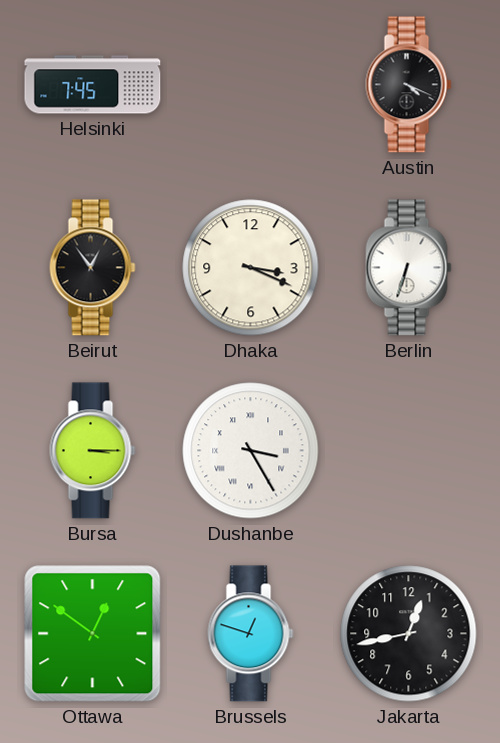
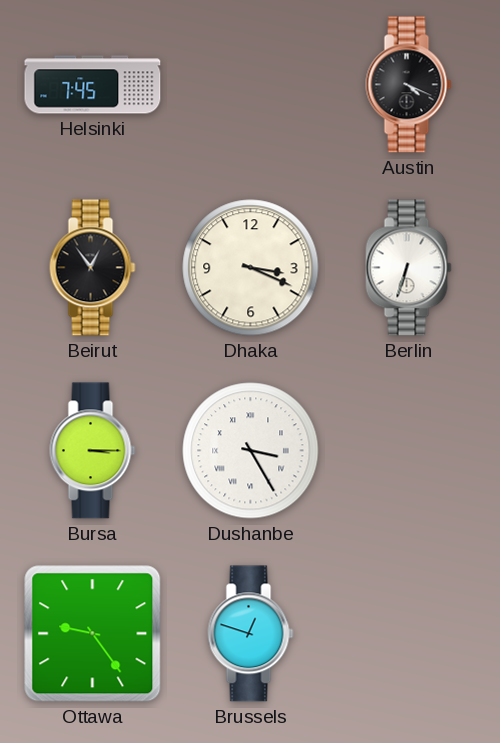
Ottawa: 12:51 -> 9:24 (93, 634)
Jakarta: 12:43 -> none (409, 634)
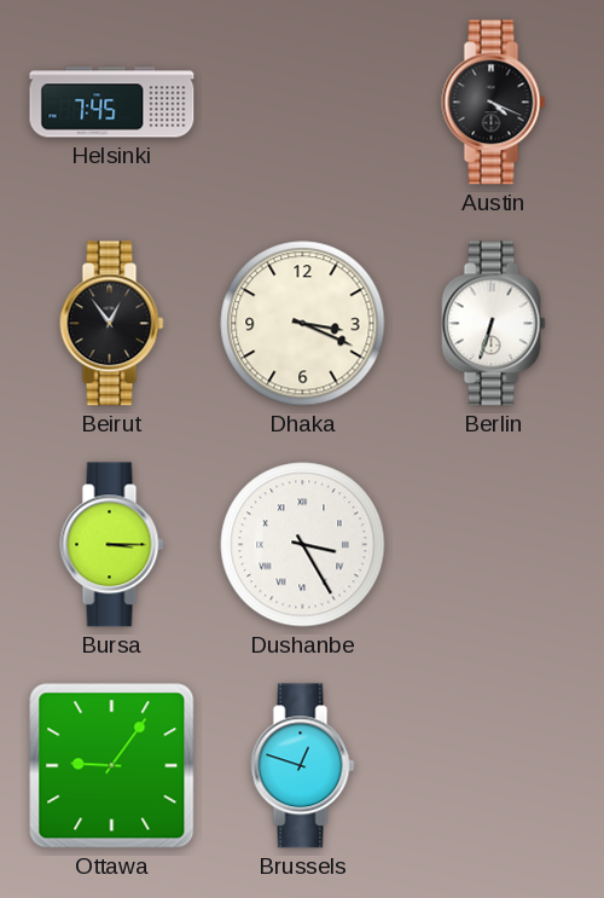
Ottawa: 9:24 -> 9:06 (112, 766)
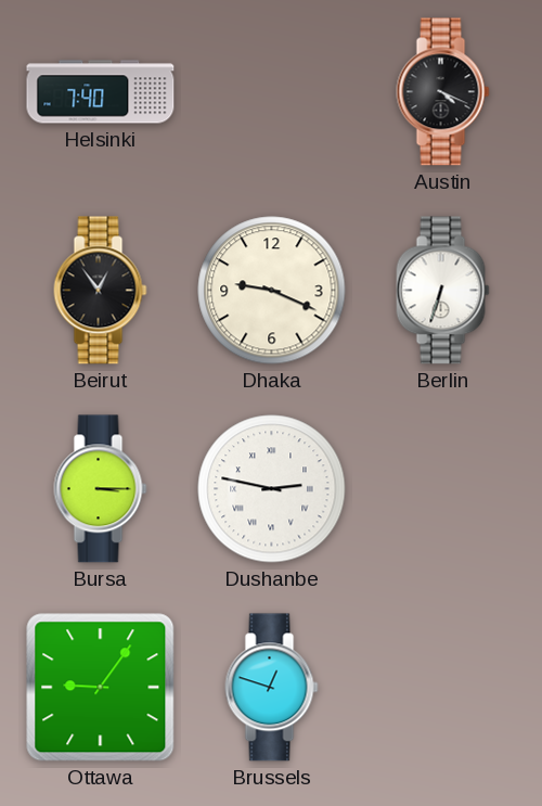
Helsinki: 7:45 -> 7:40 (101, 92)
Dhaka: 3:19 -> 9:19 (272, 291)
Dushanbe: 3:25 -> 2:47 (272, 489)
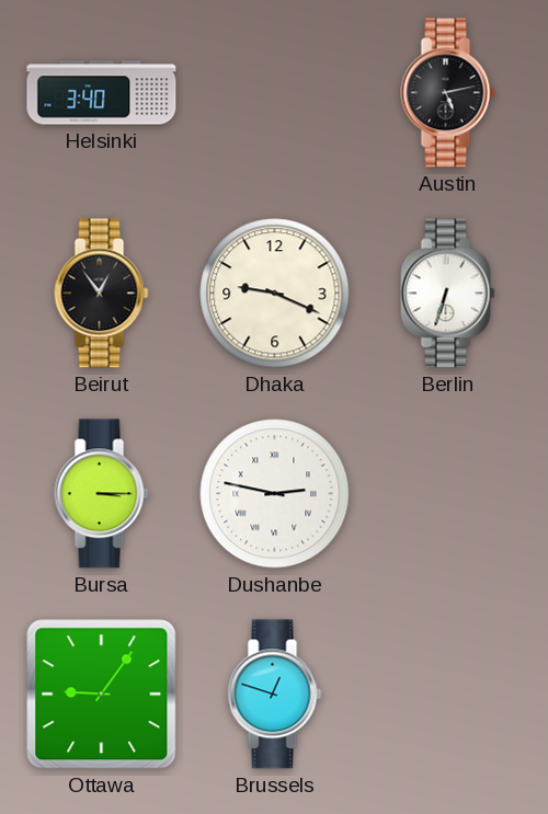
Helsinki: 7:40 -> 3:40 (102, 93)
Austin: 4:19 -> 5:13 (448, 93)
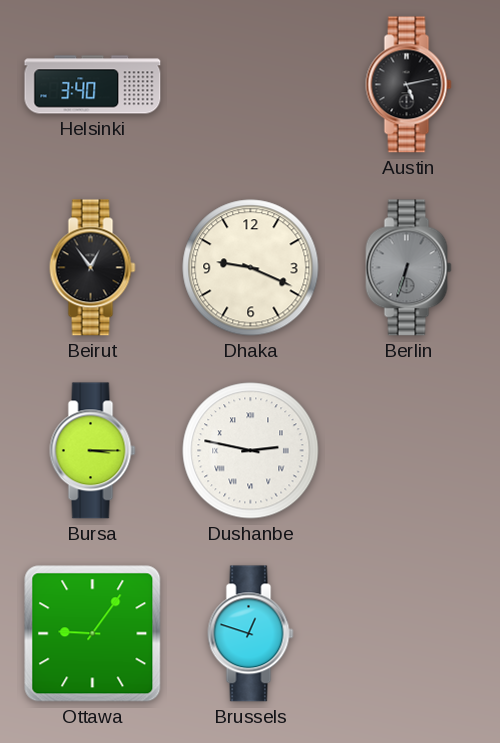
Berlin dial: white -> grey (409, 268)
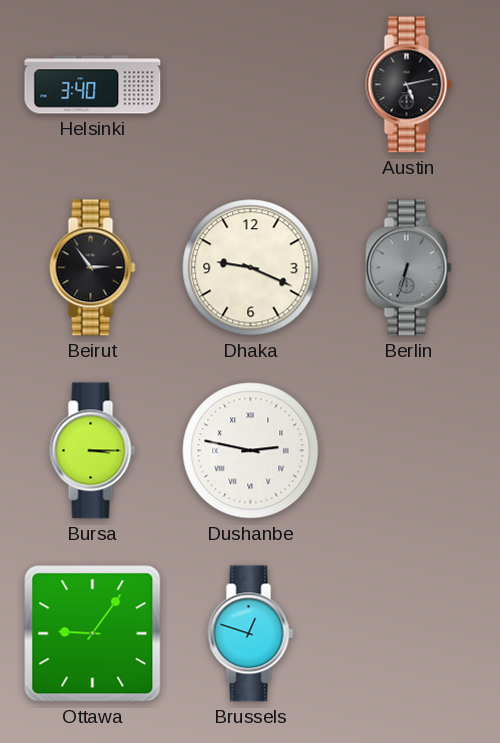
Beirut: 12:54 -> 2:54 (93, 268)
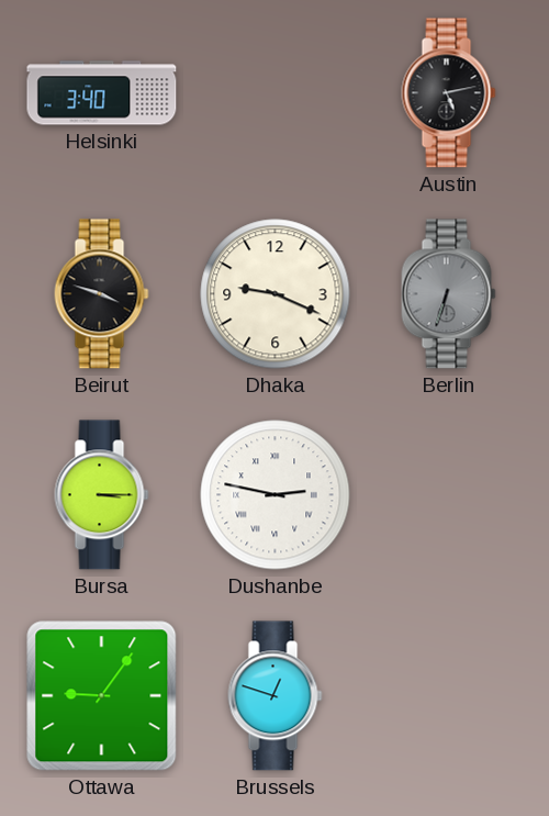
Beirut: 2:54 -> 3:48 (102, 294)
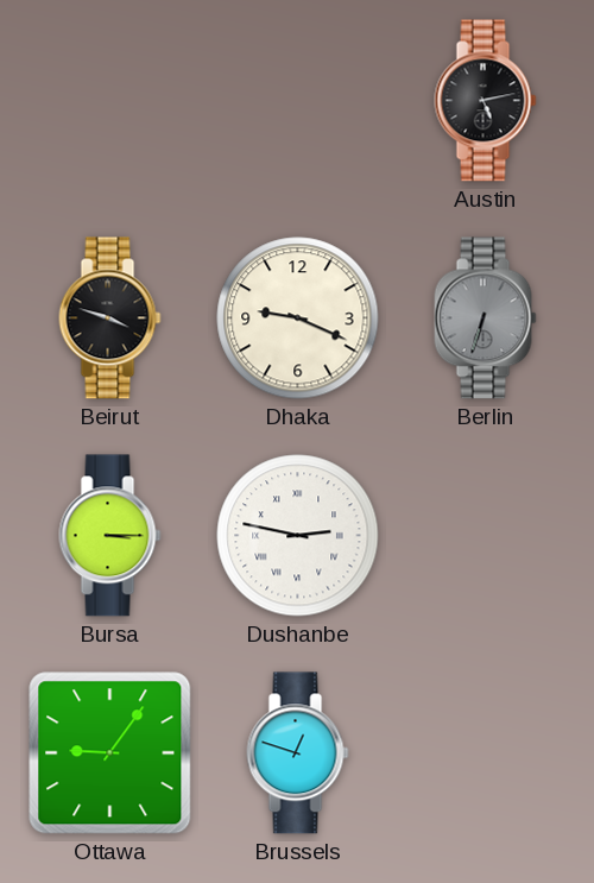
Helsinki: 3:40 -> none (102, 93)
